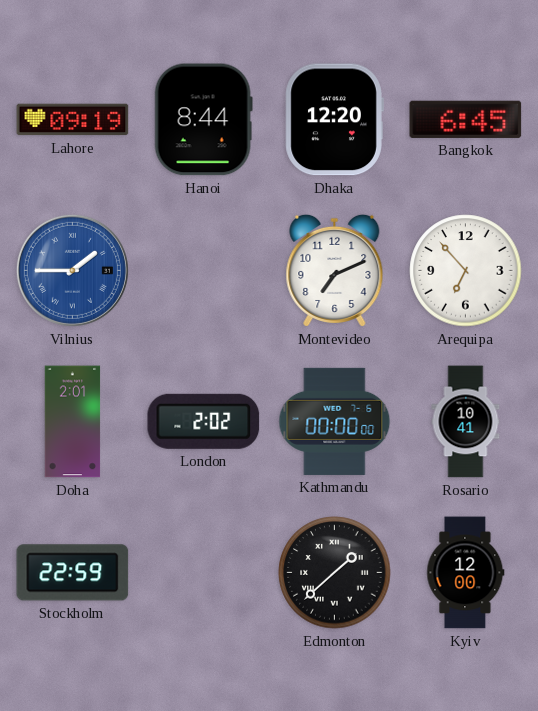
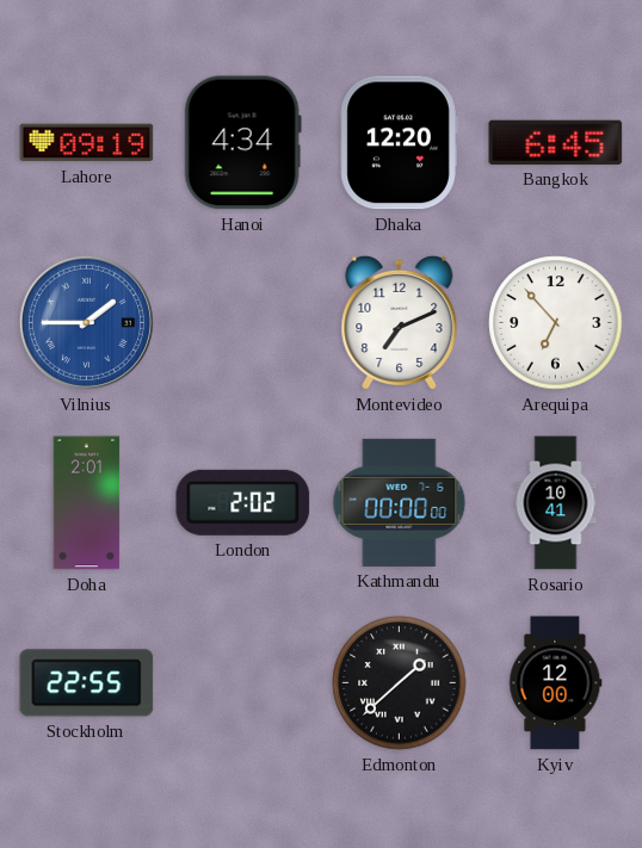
Hanoi: 8:44 -> 4:34 (242, 143)
Stockholm: 22:59 -> 22:55 (87, 683)
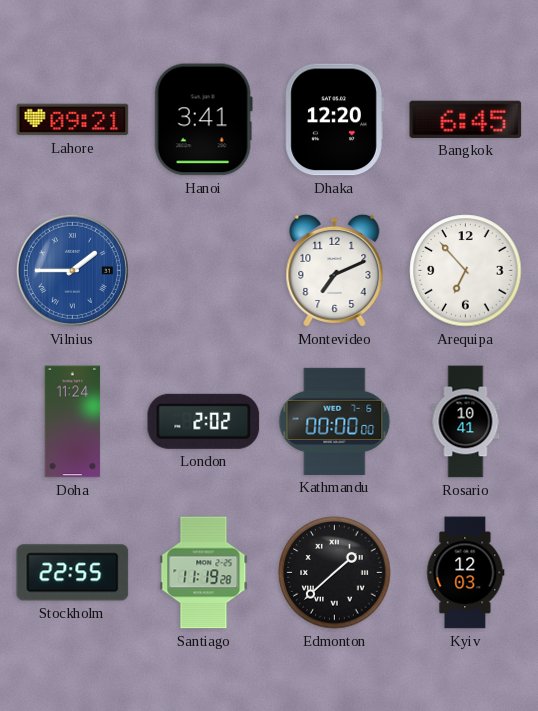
Lahore: 09:19 -> 09:21 (73, 120)
Hanoi: 4:34 -> 3:41 (203, 120)
Doha: 2:01 -> 11:24 (73, 422)
Santiago: none -> 11:19 (204, 573)
Kyiv: 12:00 -> 12:03 (466, 573)
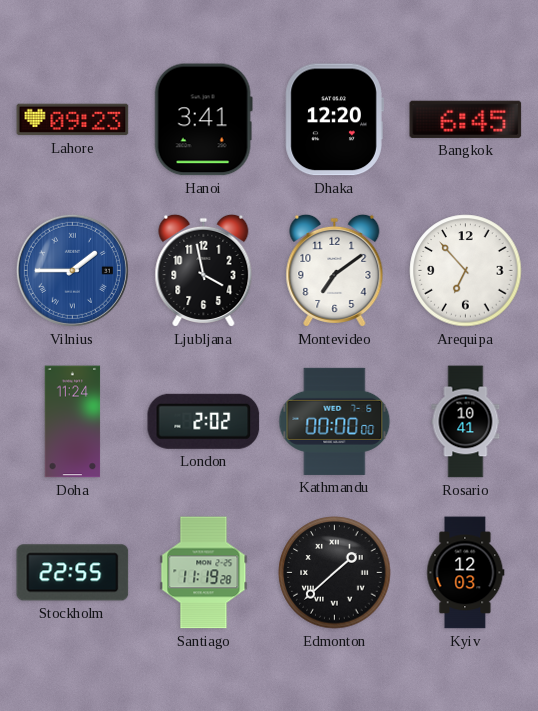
Lahore: 09:21 -> 09:23 (73, 120)
Ljubljana: none -> 3:58 (204, 270)
Montevideo: 7:11 -> 7:09 (335, 270)
